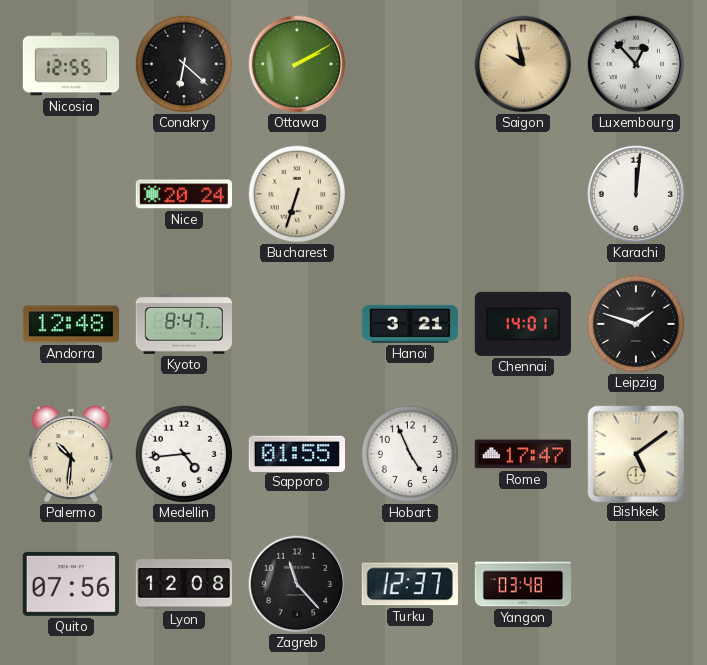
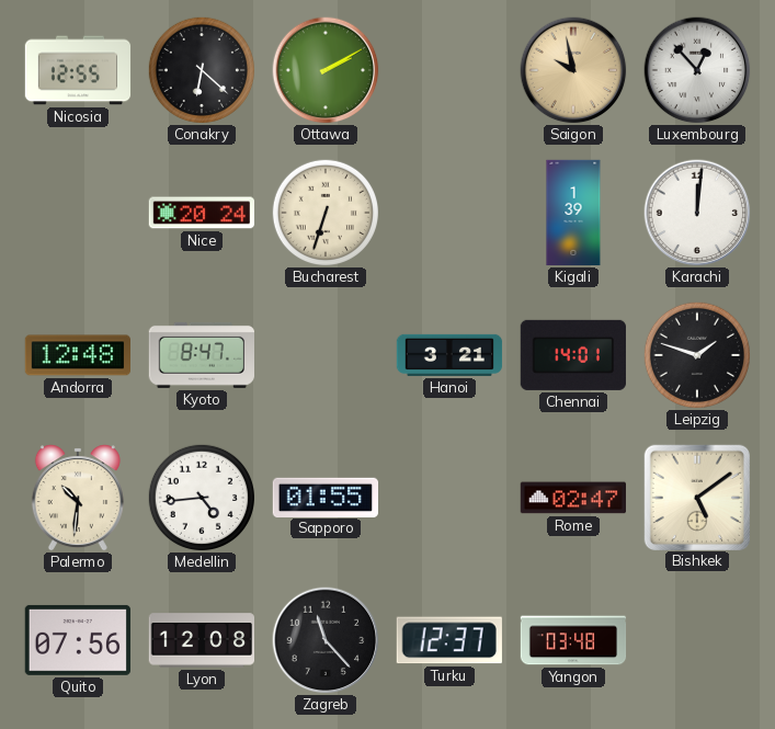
Kigali: none -> 1:39 (573, 213)
Hobart: 4:56 -> none (409, 453)
Rome: 17:47 -> 02:47 (572, 498)
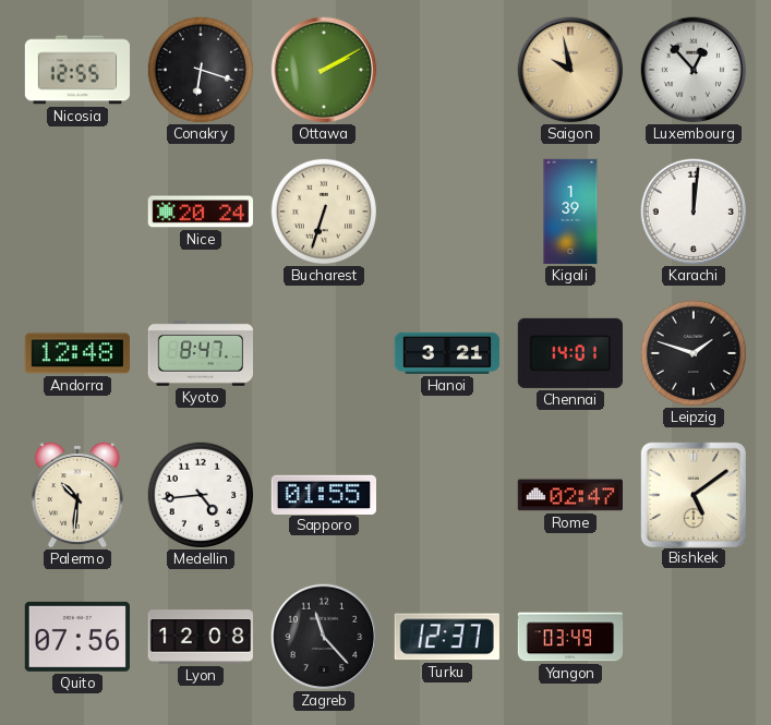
Conakry: 6:22 -> 6:18 (200, 69)
Yangon: 03:48 -> 03:49 (570, 637)
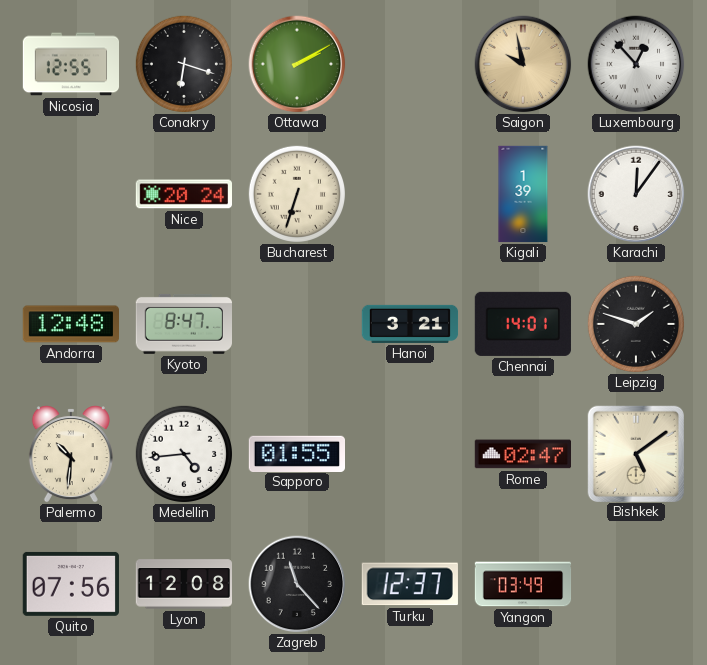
Karachi: 12:01 -> 12:06 (636, 194)
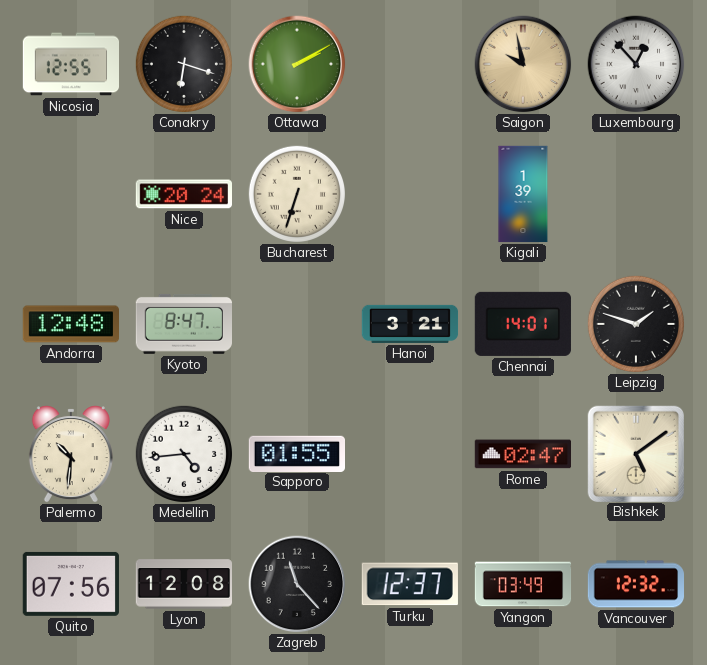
Karachi: 12:06 -> none (636, 194)
Vancouver: none -> 12:32 (636, 584)
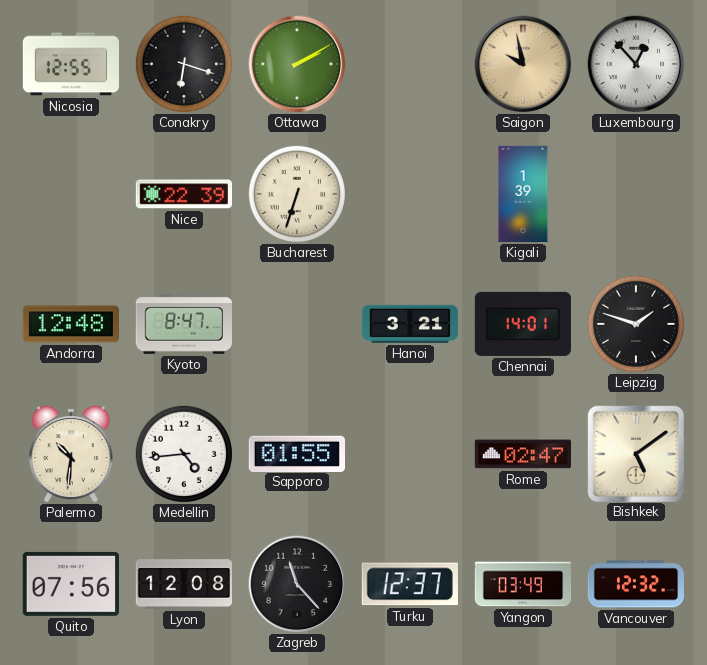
Nice: 20:24 -> 22:39 (183, 194)
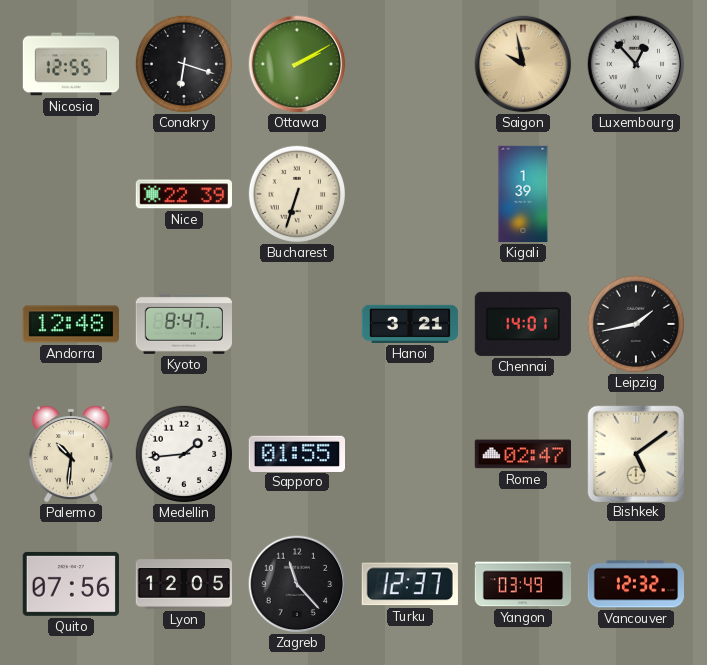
Leipzig: 1:48 -> 1:43 (635, 323)
Medellin: 4:44 -> 1:44 (183, 453)
Lyon: 12:08 -> 12:05 (183, 584)
